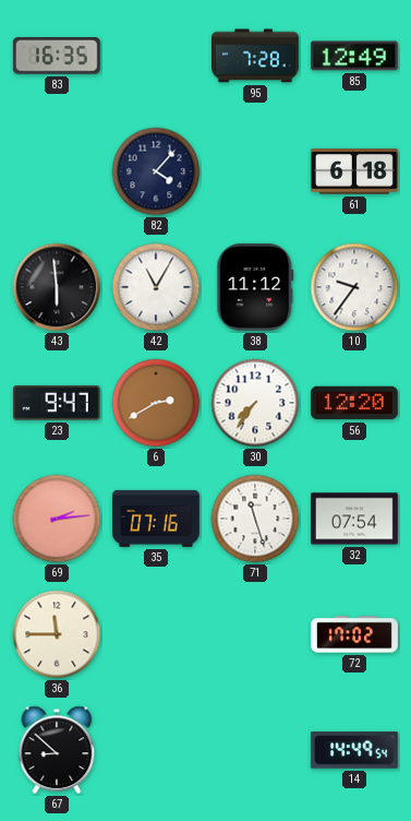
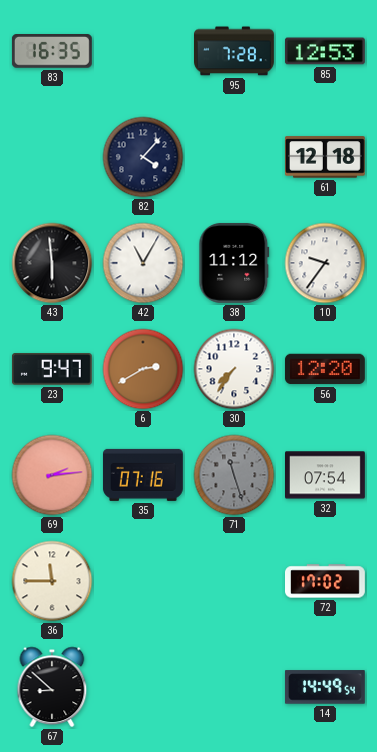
85: 12:49 -> 12:53 (325, 51)
61: 6:18 -> 12:18 (325, 157)
71 dial: white -> grey (234, 475)
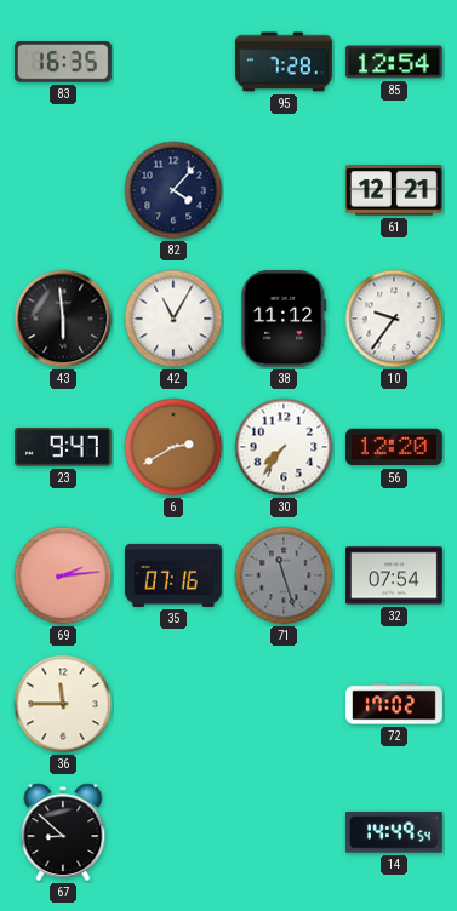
85: 12:53 -> 12:54 (394, 62)
61: 12:18 -> 12:21 (394, 190)
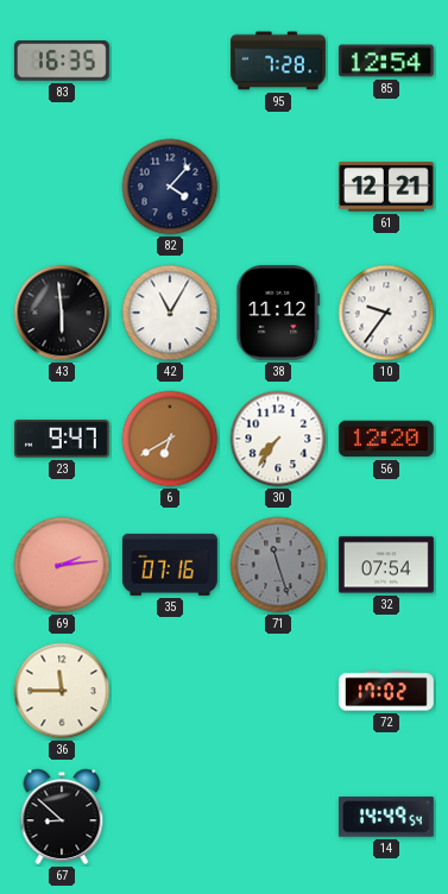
6: 2:40 -> 6:40 (170, 439)
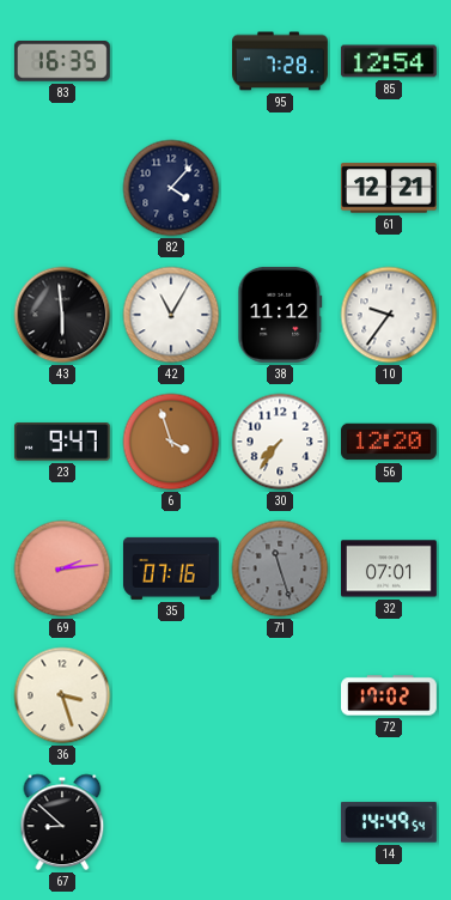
6: 6:40 -> 3:57 (171, 442)
32: 07:54 -> 07:01 (390, 568)
36: 11:45 -> 3:27 (62, 695)
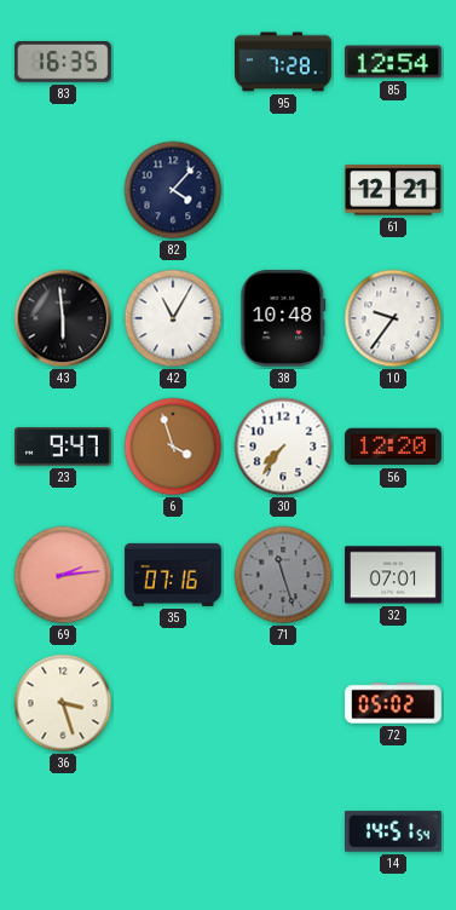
38: 11:12 -> 10:48 (283, 318)
72: 17:02 -> 05:02 (394, 703)
67: 8:52 -> none (62, 822)
14: 14:49 -> 14:51 (393, 831)
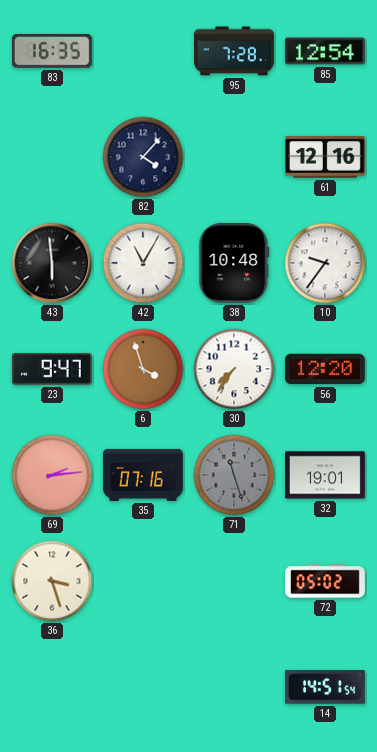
61: 12:21 -> 12:16 (325, 157)
32: 07:01 -> 19:01 (326, 475)
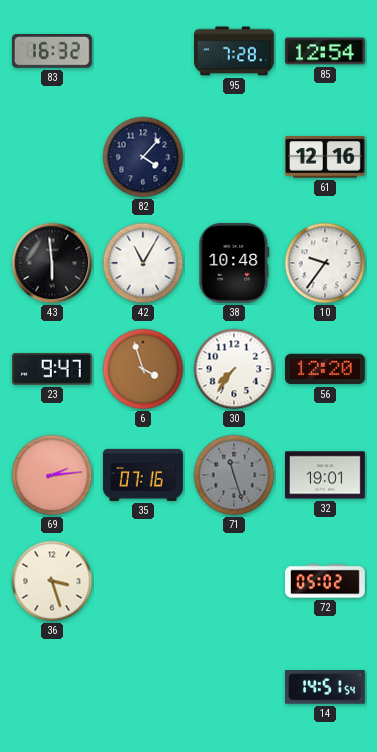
83: 16:35 -> 16:32 (52, 52)
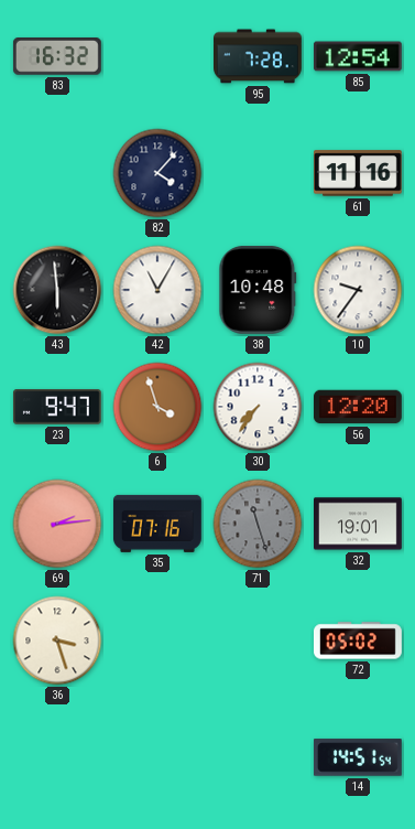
61: 12:16 -> 11:16 (358, 173)
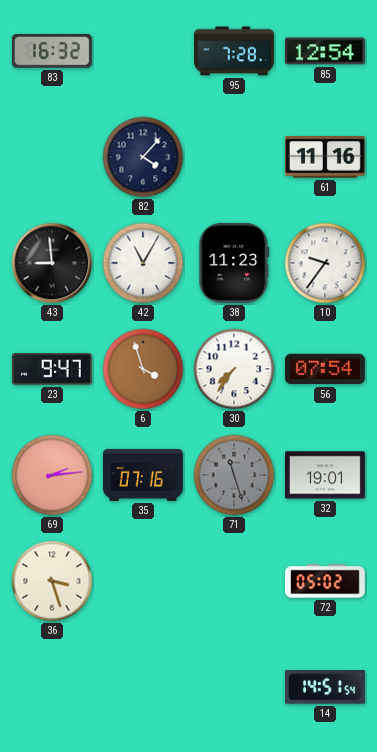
43: 5:59 -> 8:59 (52, 263)
38: 10:48 -> 11:23 (234, 263)
56: 12:20 -> 07:54 (325, 369)
